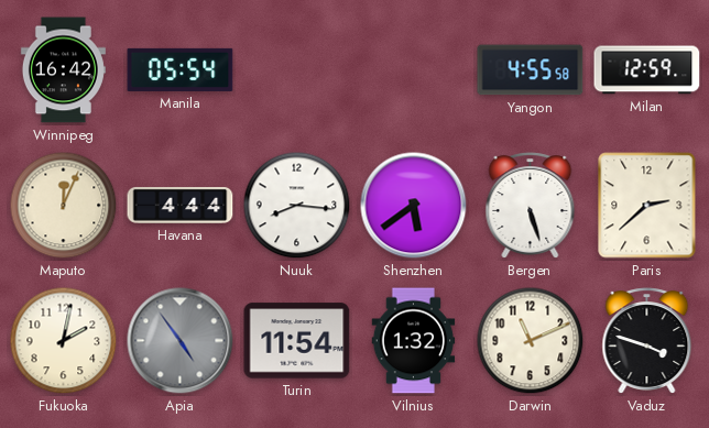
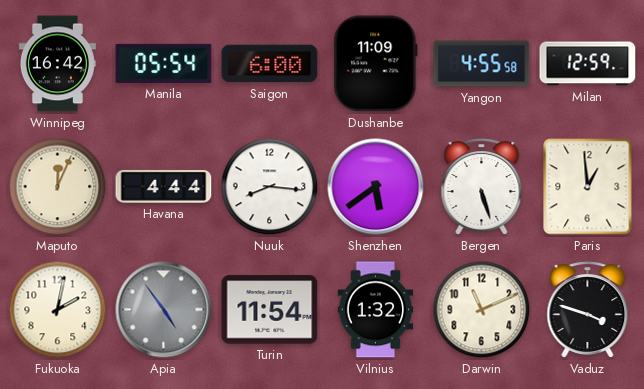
Saigon: none -> 6:00 (270, 64)
Dushanbe: none -> 11:09 (376, 64)
Paris: 2:38 -> 12:59 (588, 187)
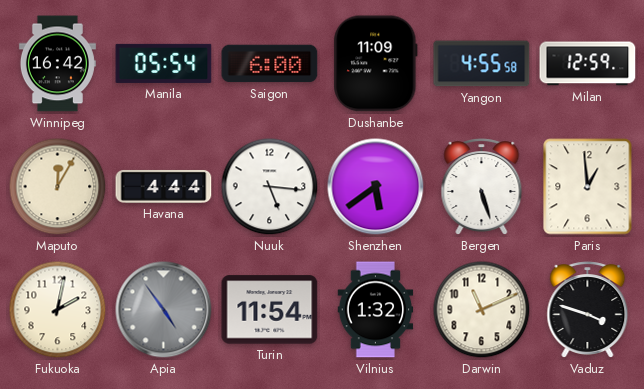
Maputo: 12:04 -> 12:05 (58, 187)
Nuuk: 8:16 -> 5:16 (270, 187)
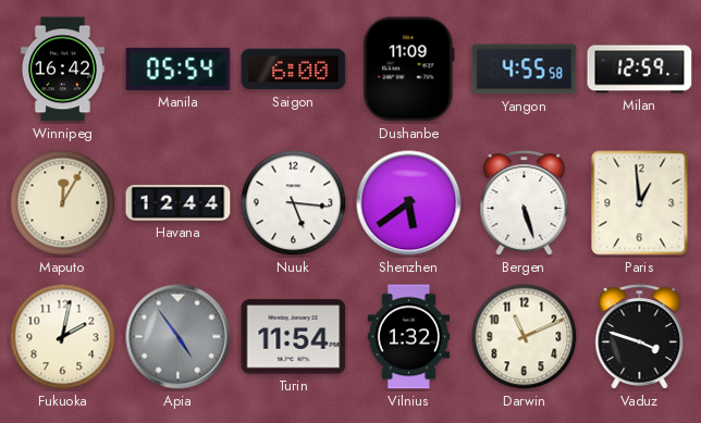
Havana: 4:44 -> 12:44 (179, 202)
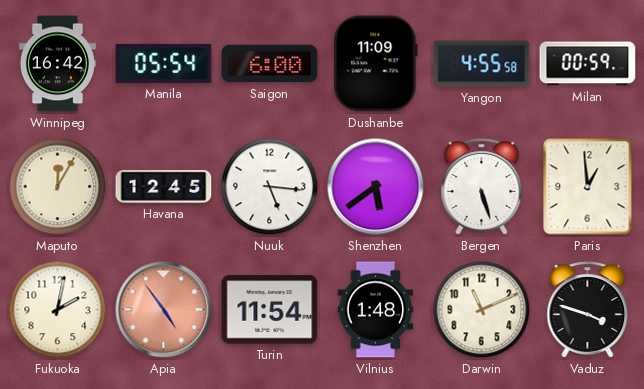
Milan: 12:59 -> 00:59 (588, 64)
Havana: 12:44 -> 12:45 (164, 186)
Apia dial: grey -> salmon (164, 310)
Vilnius: 1:32 -> 1:48 (376, 310)
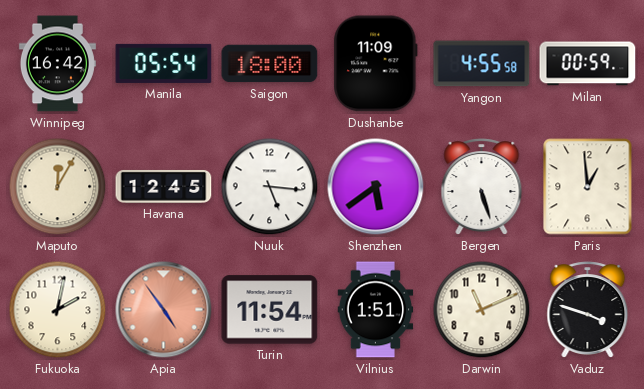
Saigon: 6:00 -> 18:00 (270, 64)
Vilnius: 1:48 -> 1:51 (376, 310)
